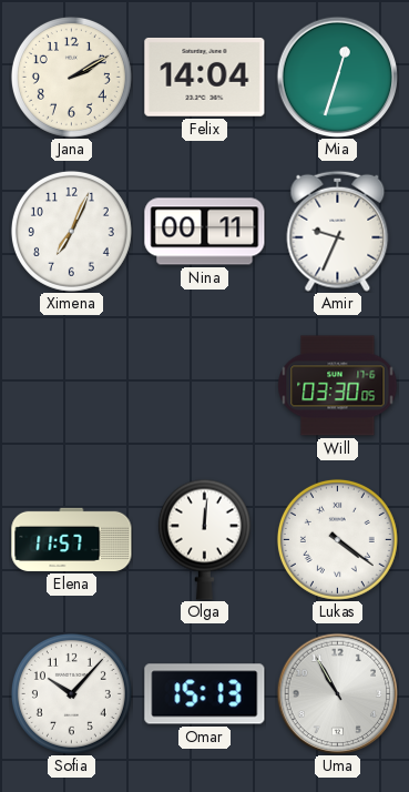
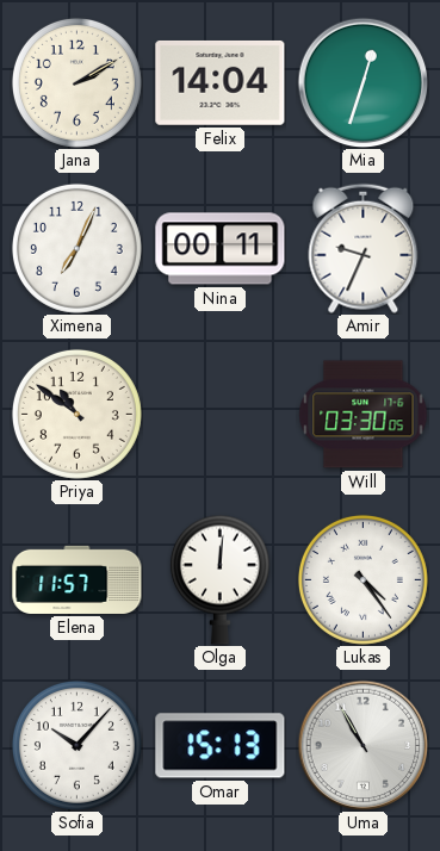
Priya: none -> 10:51 (76, 414)
Lukas: 4:21 -> 4:24 (362, 579)
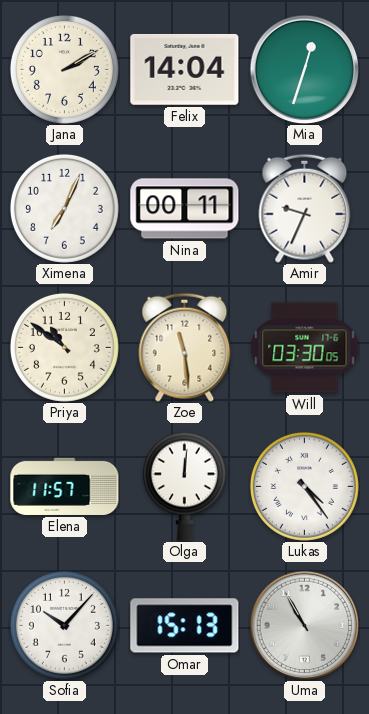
Zoe: none -> 11:29 (185, 347)
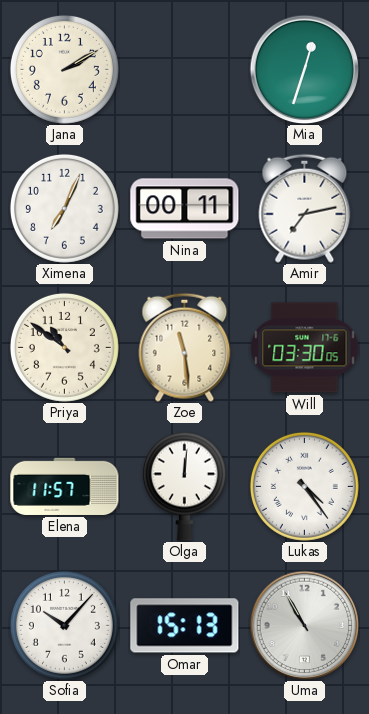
Felix: 14:04 -> none (185, 69)
Amir: 9:34 -> 7:13 (305, 208)
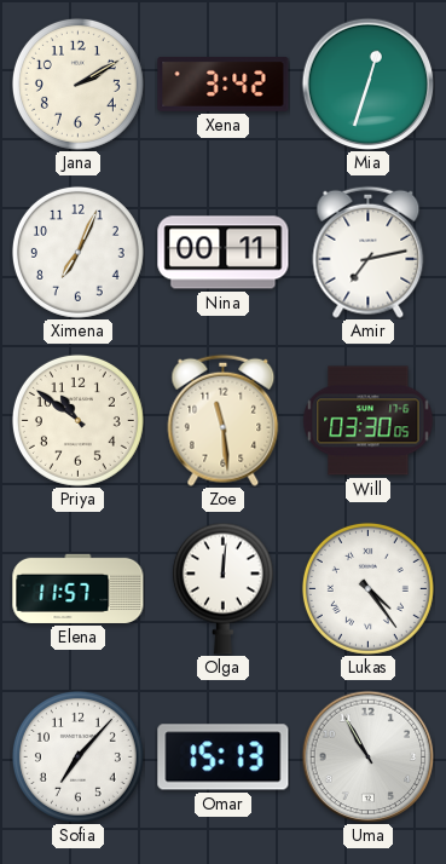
Xena: none -> 3:42 (224, 83)
Sofia: 10:07 -> 7:07 (77, 756)
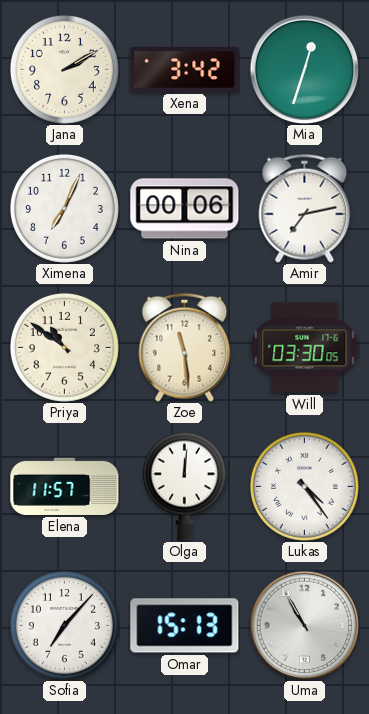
Nina: 00:11 -> 00:06 (185, 209)
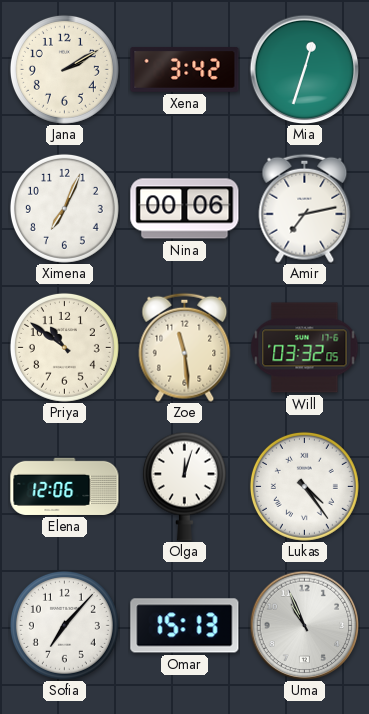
Will: 03:30 -> 03:32 (305, 348)
Elena: 11:57 -> 12:06 (65, 486)
Olga: 12:01 -> 12:03 (184, 486)
Uma: 10:55 -> 10:56 (304, 625)
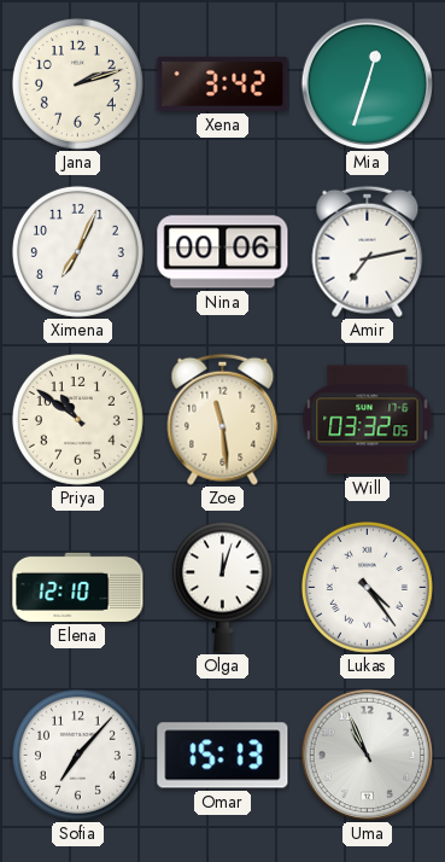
Jana: 2:10 -> 2:12 (77, 83)
Elena: 12:06 -> 12:10 (78, 587)
